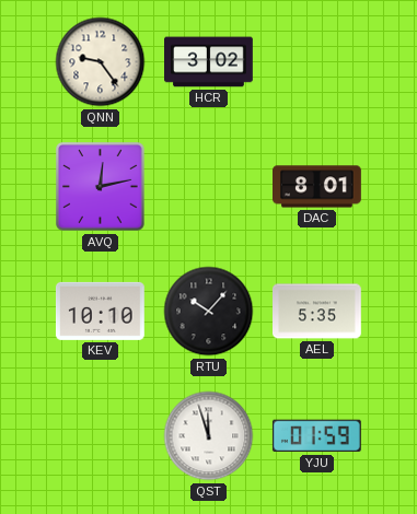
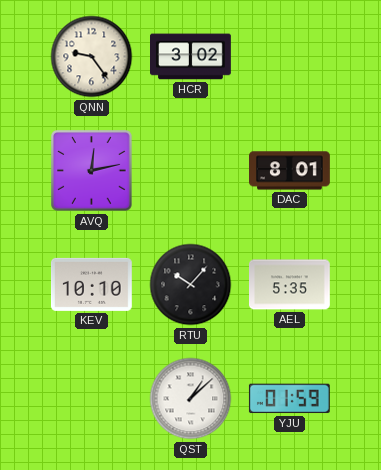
QST: 11:57 -> 1:08 (191, 399)
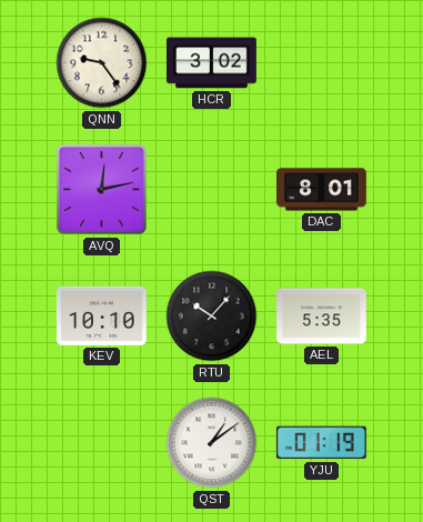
QST: 1:08 -> 1:09 (212, 443)
YJU: 01:59 -> 01:19 (321, 443)
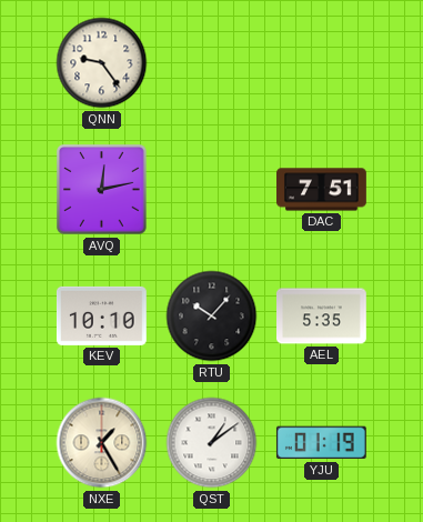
HCR: 3:02 -> none (212, 63)
DAC: 8:01 -> 7:51 (322, 190)
NXE: none -> 1:25 (102, 443)
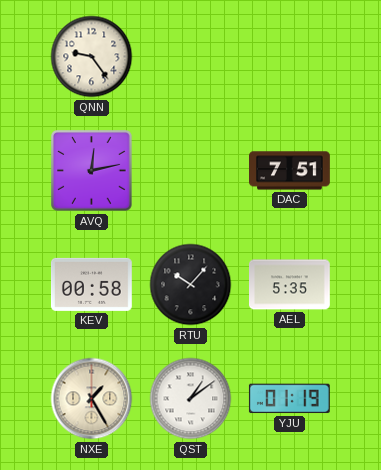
KEV: 10:10 -> 00:58 (92, 284)
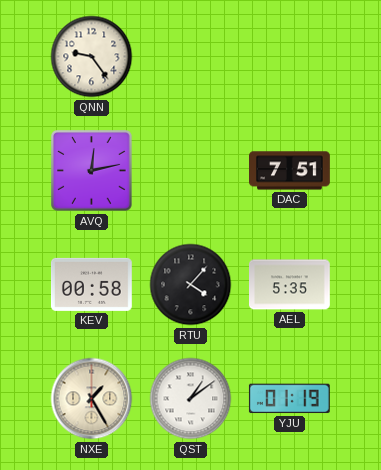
RTU: 10:07 -> 4:07 (191, 285)
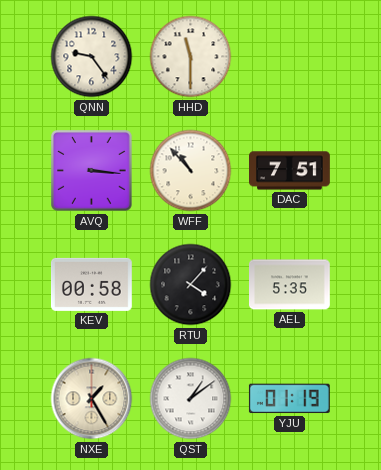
HHD: none -> 11:30 (191, 57)
AVQ: 12:13 -> 3:16 (92, 171)
WFF: none -> 10:53 (191, 171)
